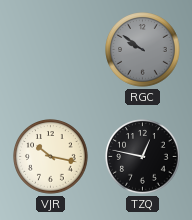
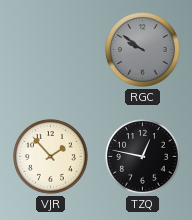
VJR: 10:17 -> 1:53 (51, 157)
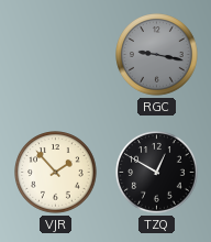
RGC: 9:51 -> 9:17 (157, 55)
TZQ: 12:47 -> 12:50 (157, 173)
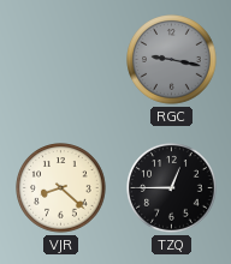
VJR: 1:53 -> 8:22 (61, 188)
TZQ: 12:50 -> 12:45 (172, 188)
